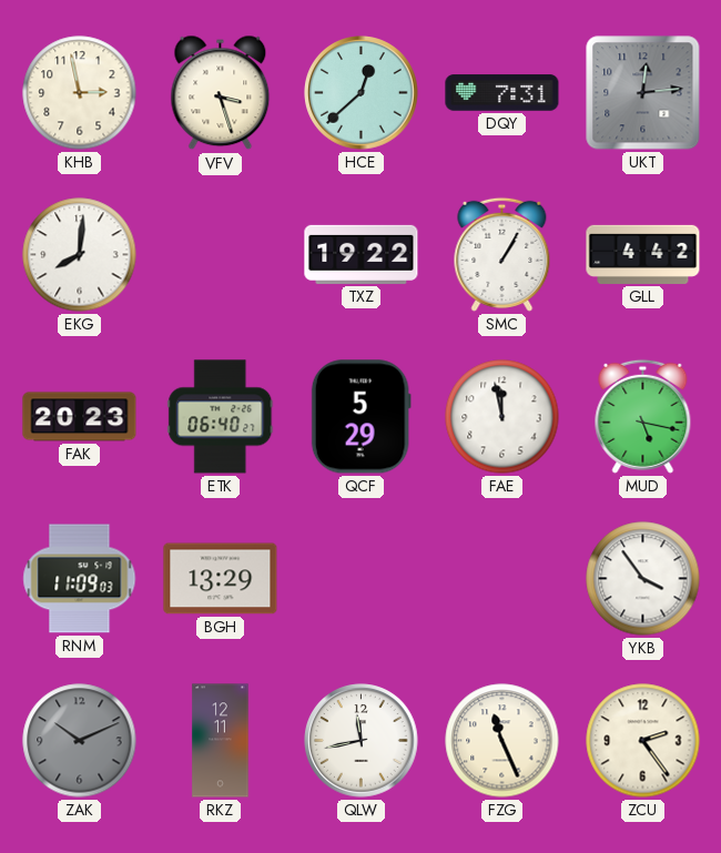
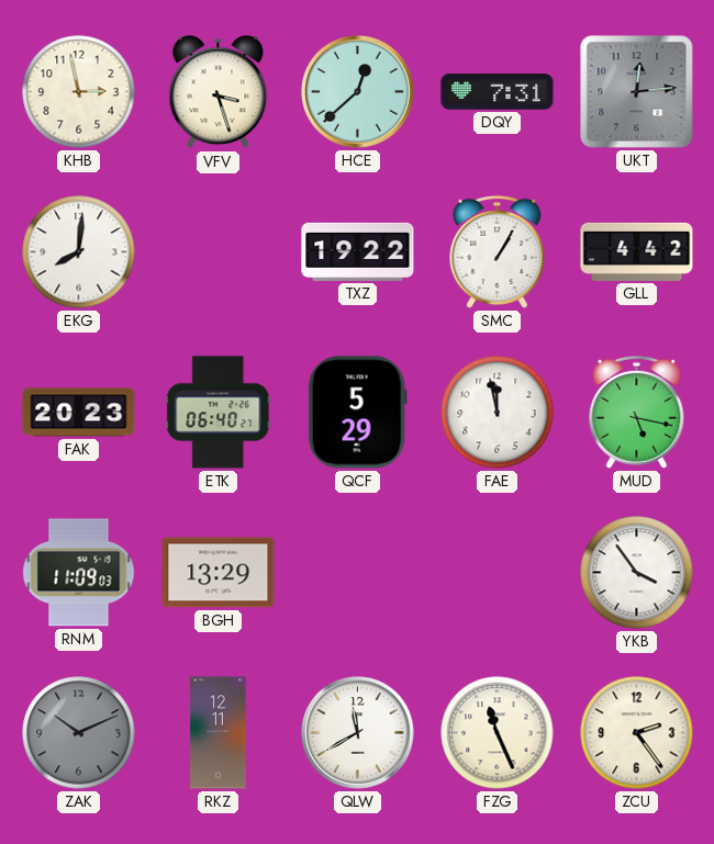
QLW: 11:43 -> 11:40 (358, 733)
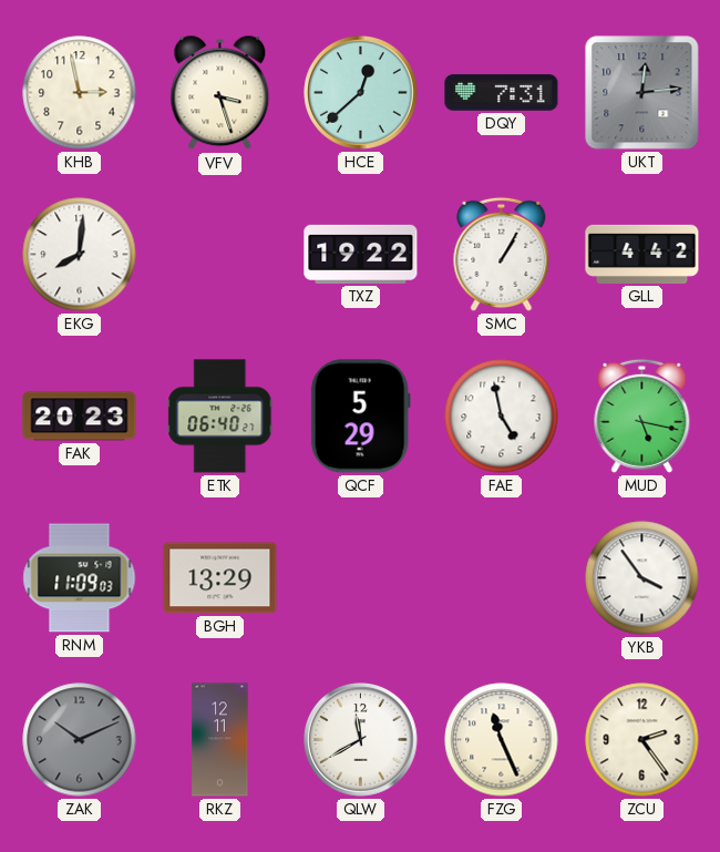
FAE: 11:58 -> 4:58 (502, 417)
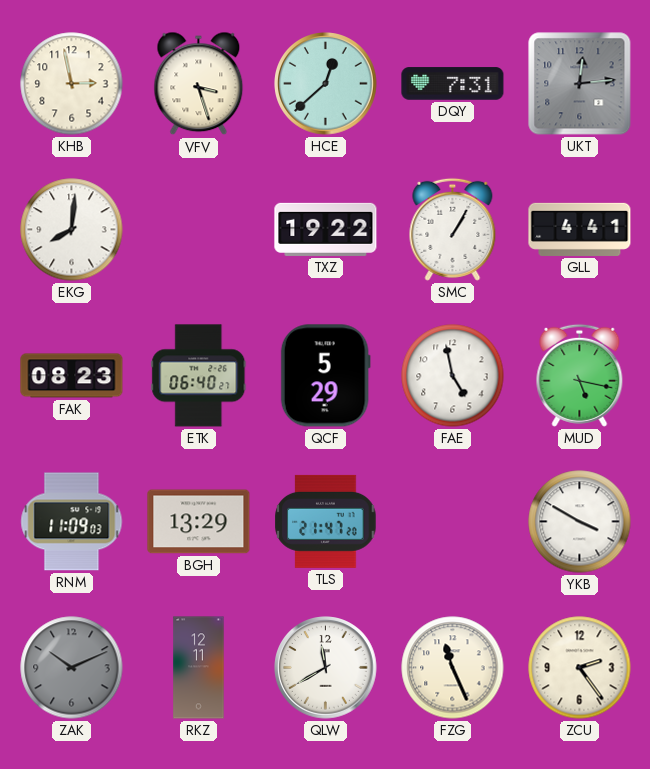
GLL: 4:42 -> 4:41 (580, 229)
FAK: 20:23 -> 08:23 (72, 376)
TLS: none -> 21:47 (326, 521)
YKB: 3:54 -> 3:50 (580, 522)
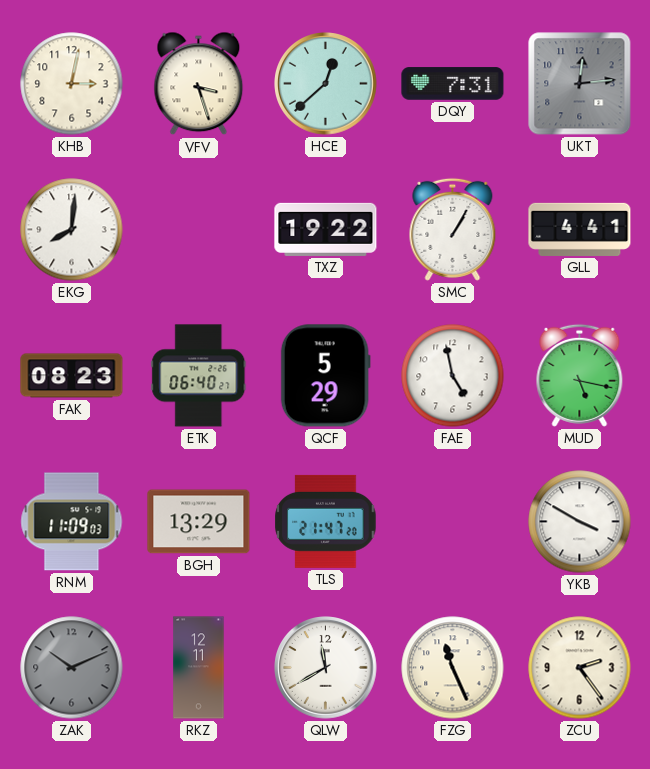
KHB: 2:58 -> 3:02 (72, 84)
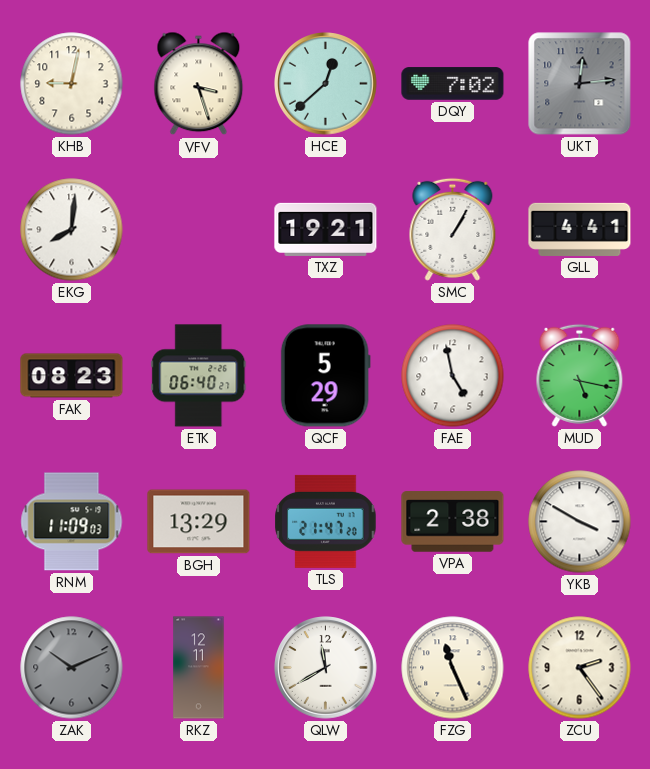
KHB: 3:02 -> 9:02 (72, 84)
DQY: 7:31 -> 7:02 (453, 84)
TXZ: 19:22 -> 19:21 (326, 229)
VPA: none -> 2:38 (453, 522)
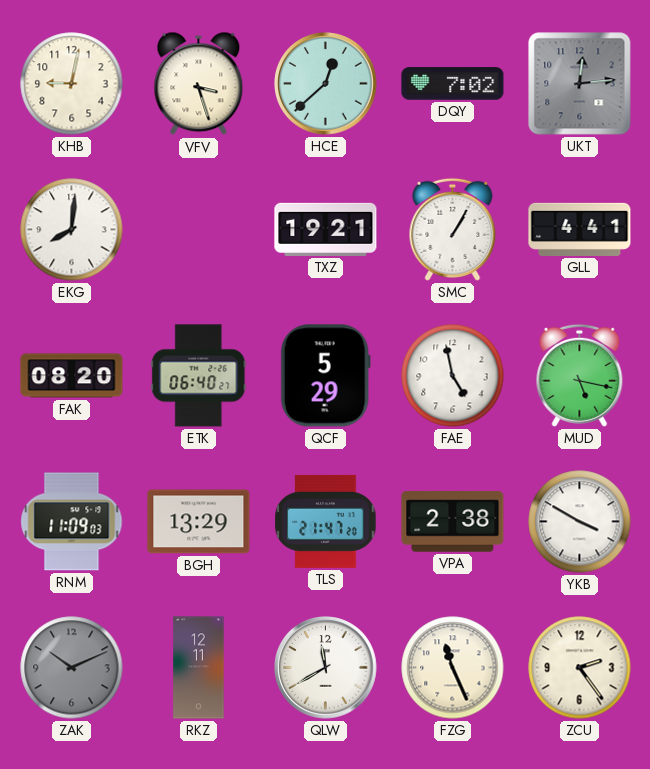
FAK: 08:23 -> 08:20 (72, 376)
